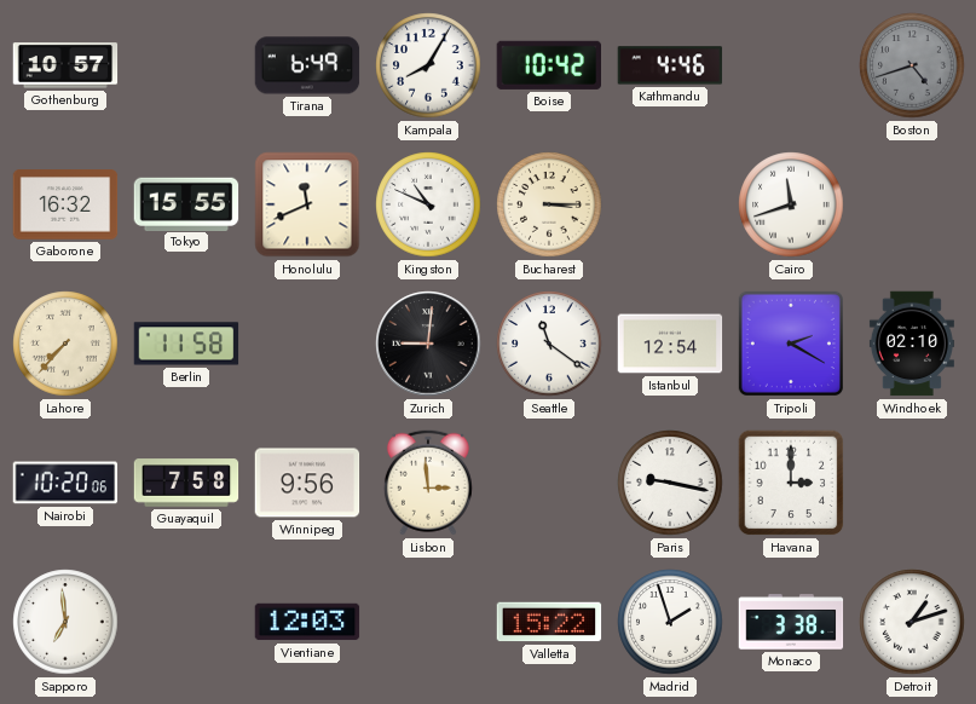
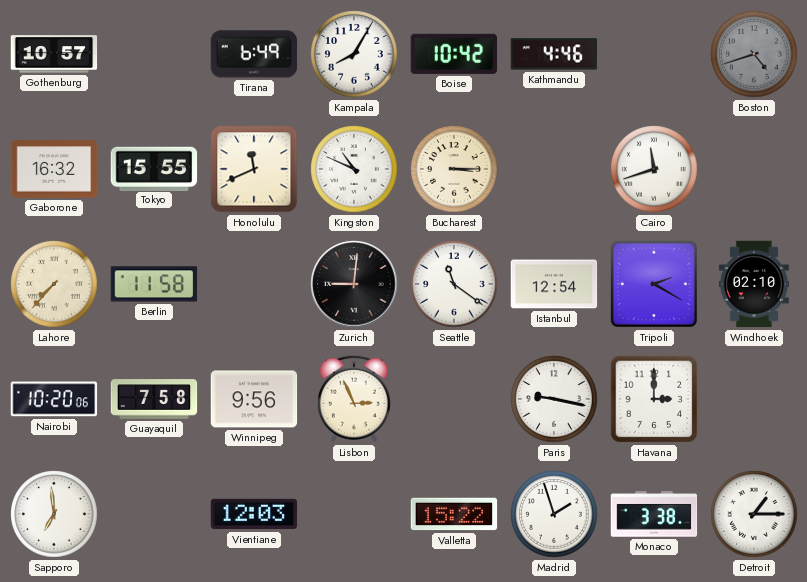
Lisbon: 2:59 -> 2:56 (354, 399)
Detroit: 1:12 -> 1:15 (754, 514)
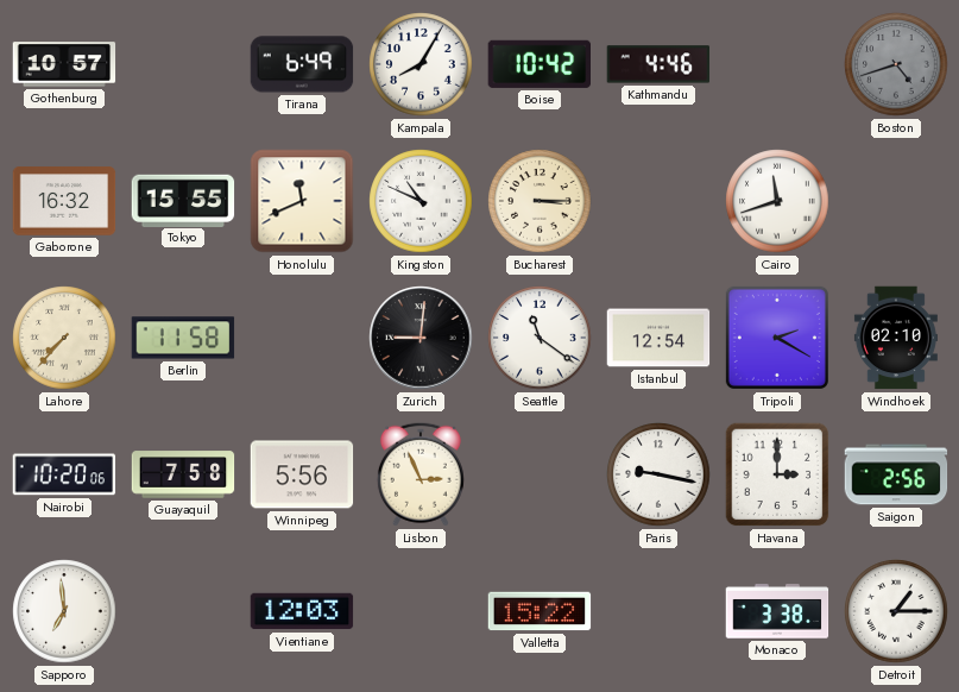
Winnipeg: 9:56 -> 5:56 (302, 474)
Saigon: none -> 2:56 (896, 474)
Madrid: 1:57 -> none (554, 514)
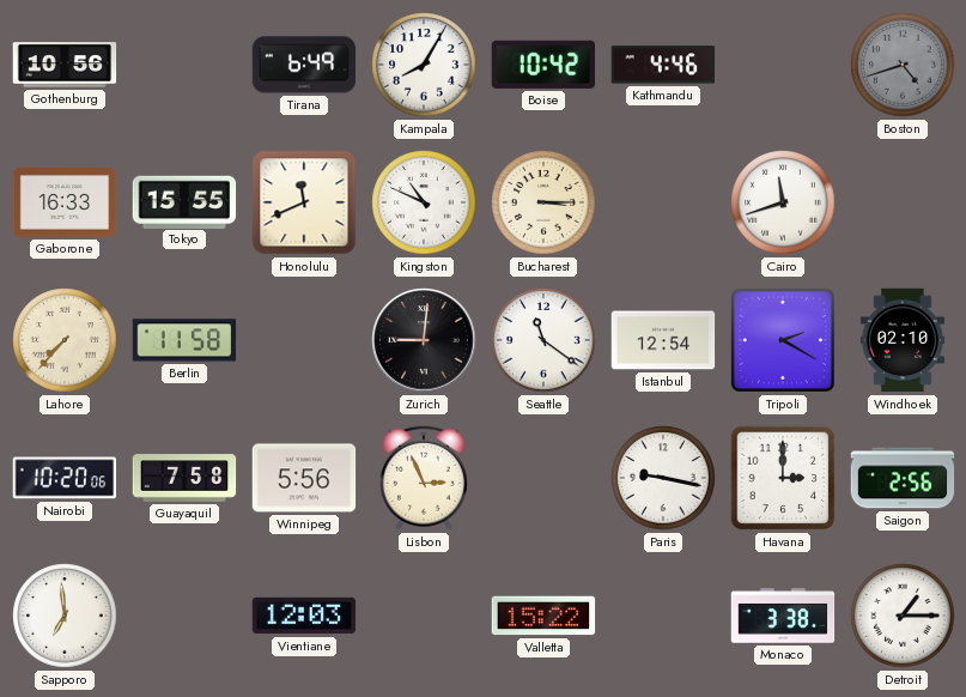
Gothenburg: 10:57 -> 10:56 (65, 65)
Gaborone: 16:32 -> 16:33 (65, 202)
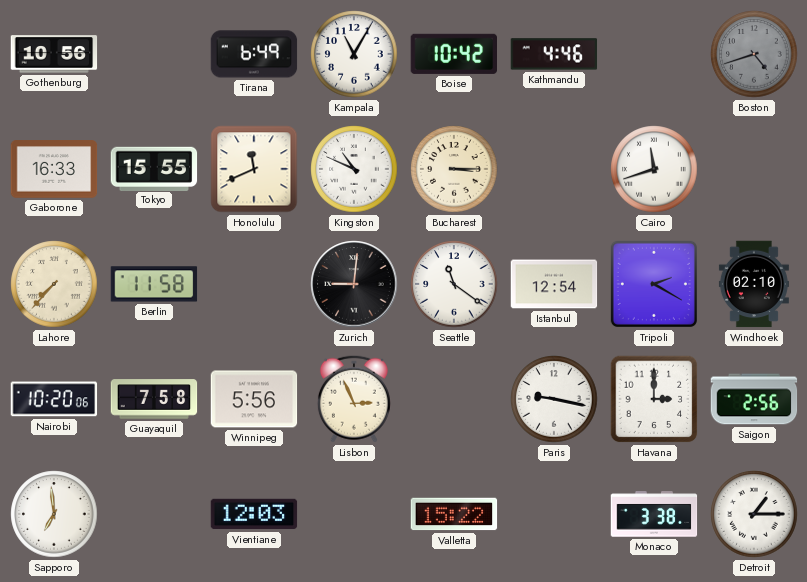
Kampala: 8:05 -> 11:05 (354, 54)
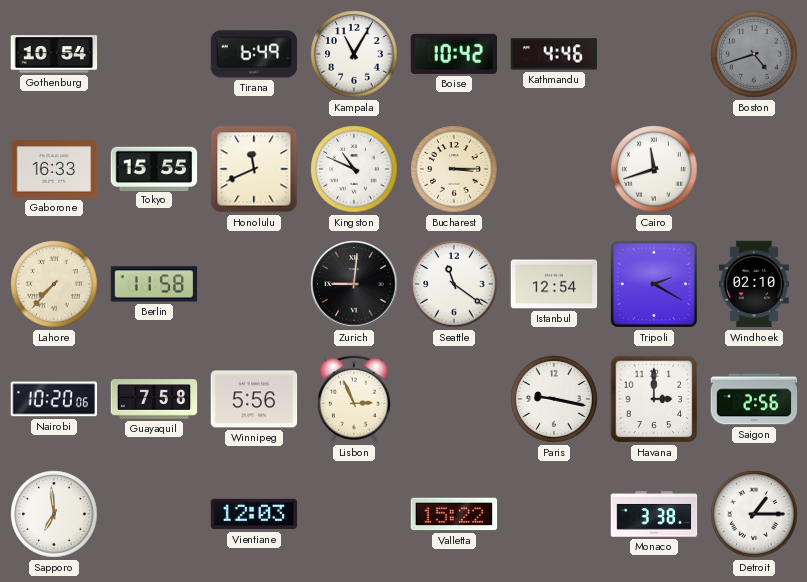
Gothenburg: 10:56 -> 10:54 (54, 54)
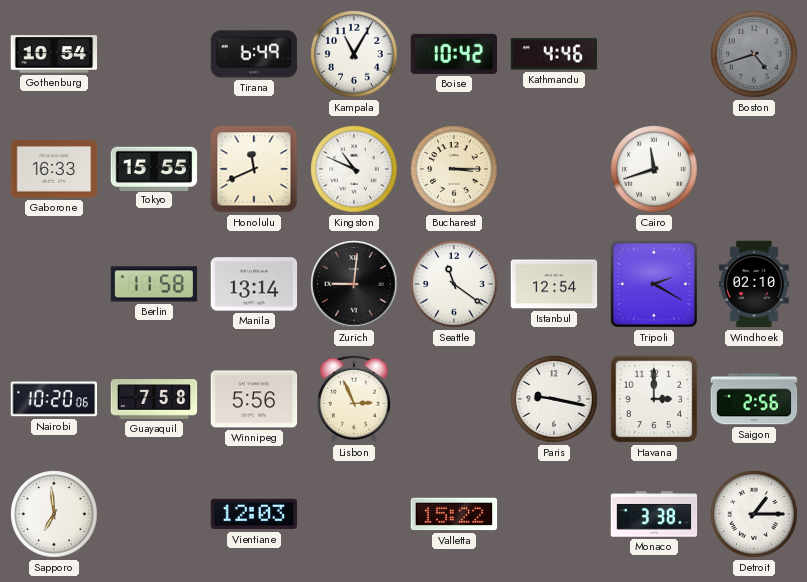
Lahore: 7:37 -> none (54, 284)
Manila: none -> 13:14 (254, 284)
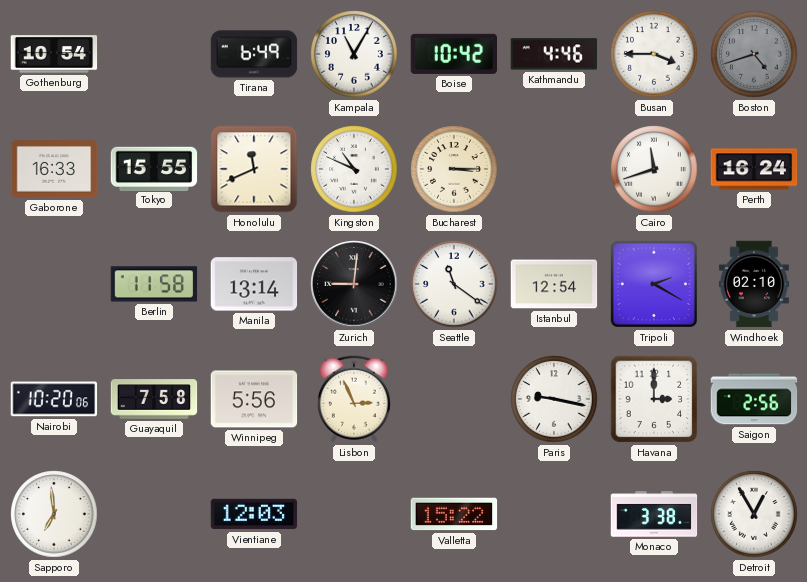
Busan: none -> 3:45 (654, 54)
Perth: none -> 16:24 (754, 169)
Detroit: 1:15 -> 12:55 (754, 514)
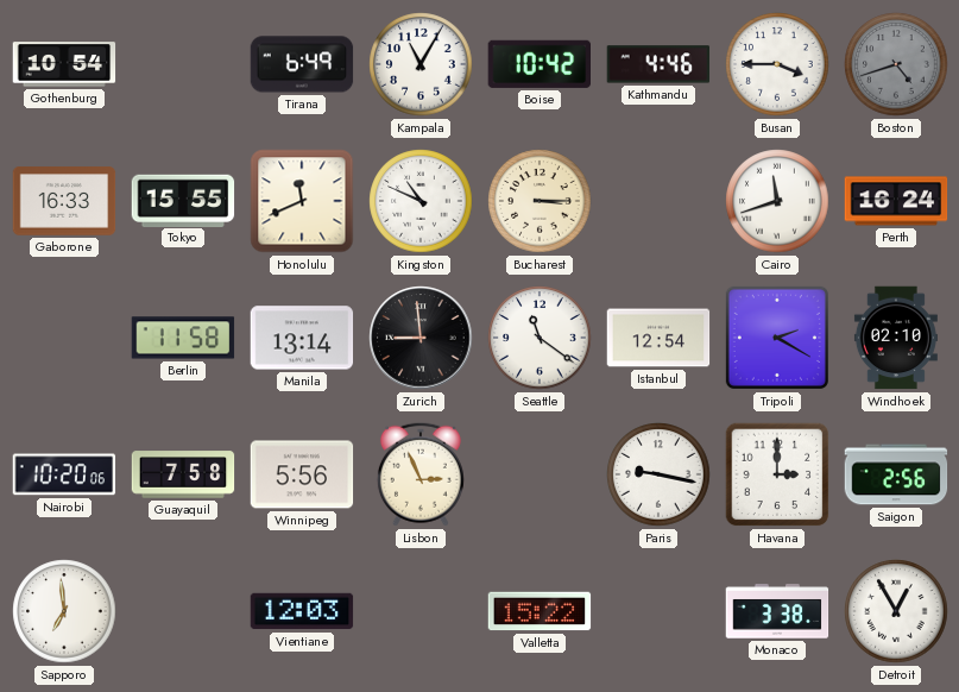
Zurich: 9:01 -> 8:59 (421, 338)
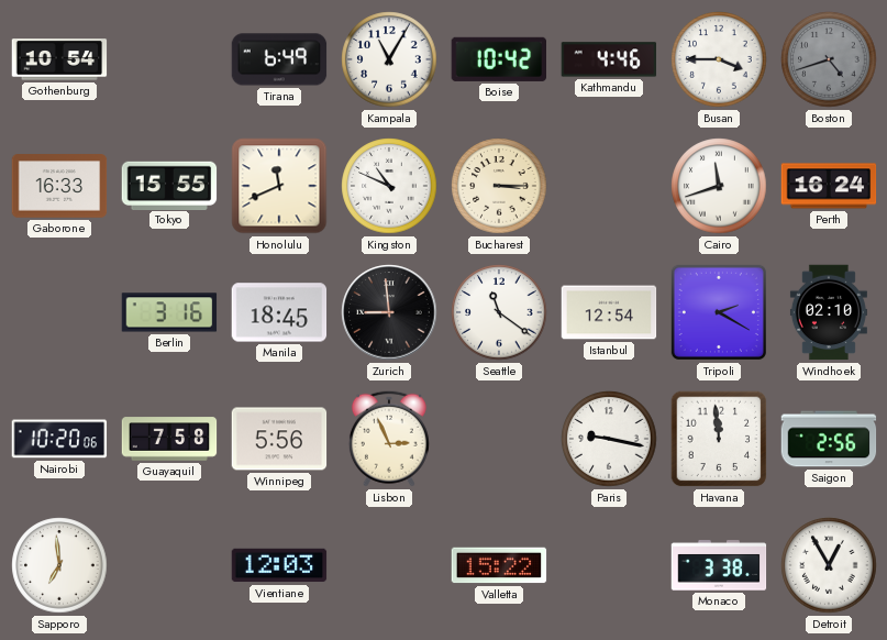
Berlin: 11:58 -> 3:16 (169, 312)
Manila: 13:14 -> 18:45 (279, 312)
Havana: 3:00 -> 11:59 (719, 439)
